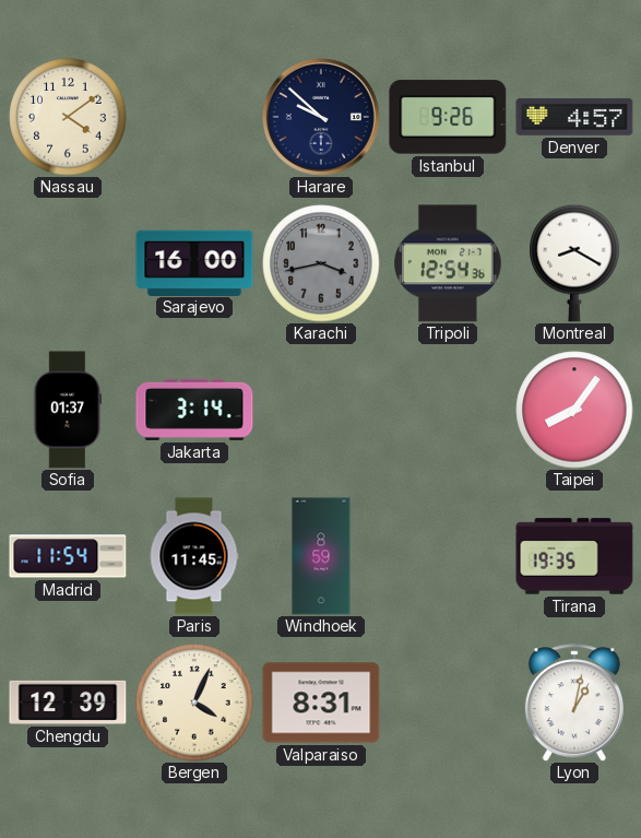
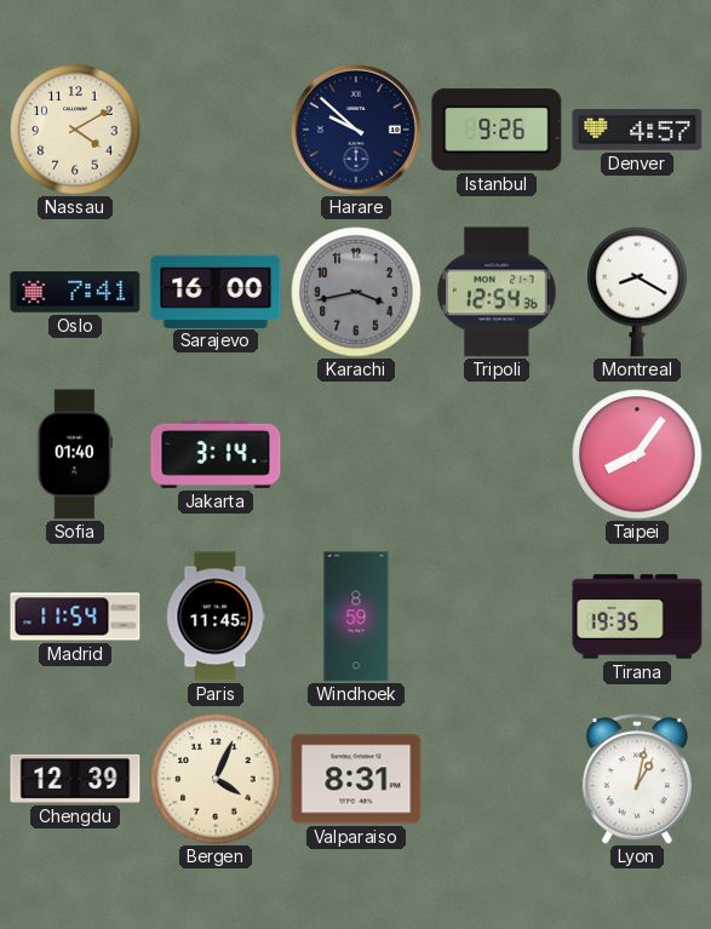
Nassau: 4:09 -> 4:10 (75, 130)
Oslo: none -> 7:41 (75, 292)
Sofia: 01:37 -> 01:40 (75, 454)
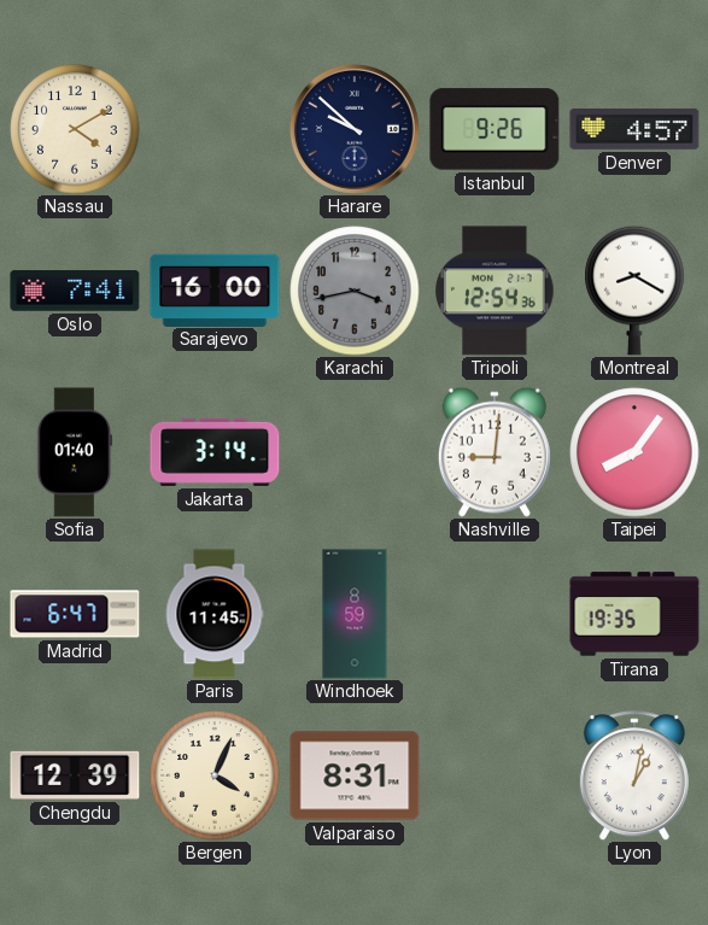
Nashville: none -> 9:01 (495, 452)
Madrid: 11:54 -> 6:47 (75, 614)
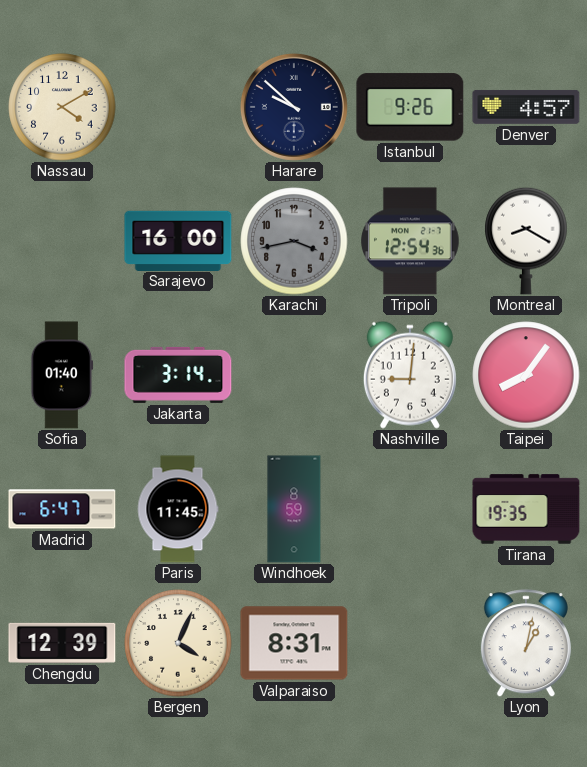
Oslo: 7:41 -> none (75, 291)
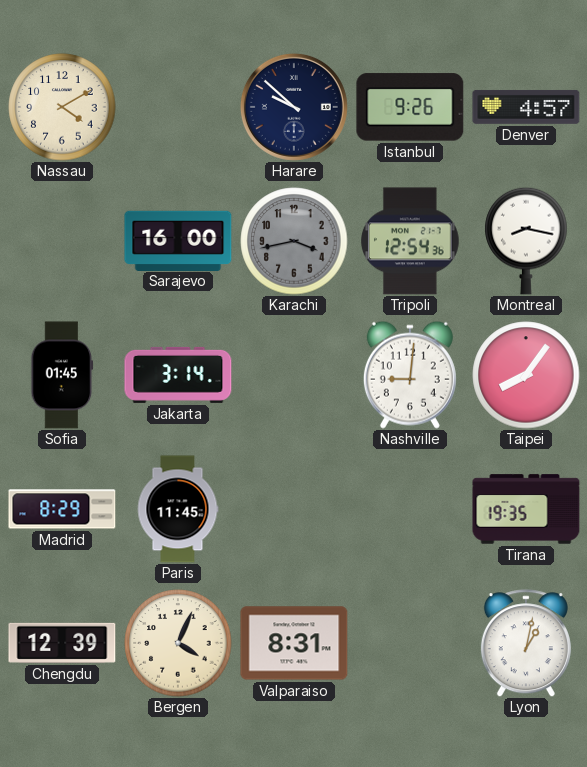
Montreal: 8:20 -> 8:17 (526, 241)
Sofia: 01:40 -> 01:45 (62, 375)
Madrid: 6:47 -> 8:29 (62, 509)
Windhoek: 8:59 -> none (294, 509)
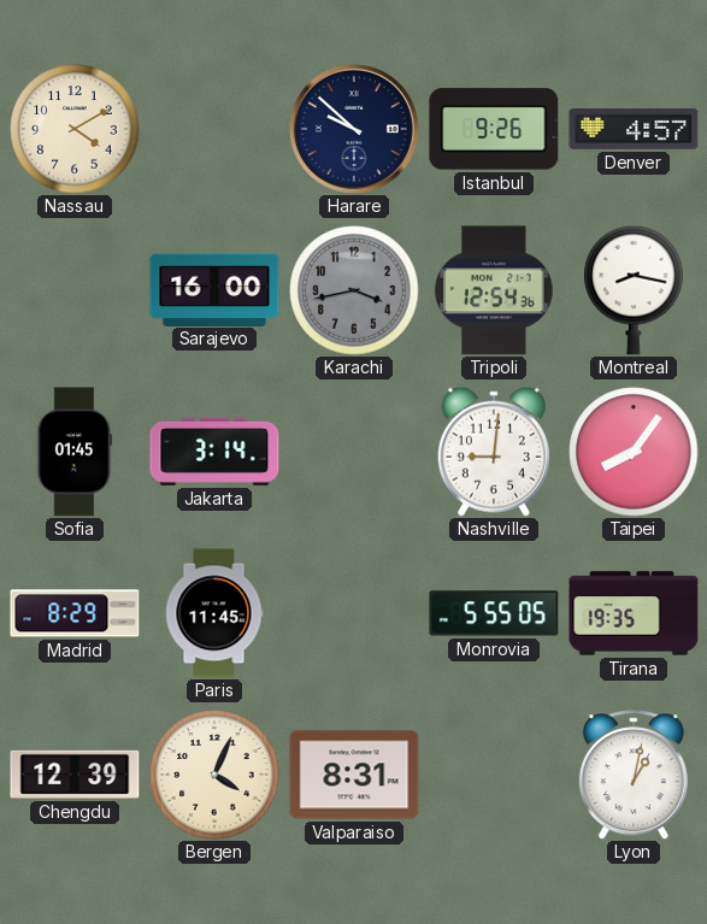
Monrovia: none -> 5:55 (494, 613)
